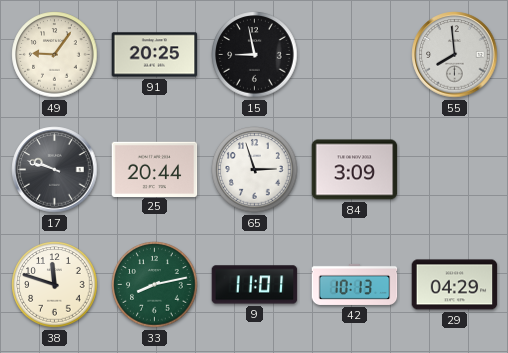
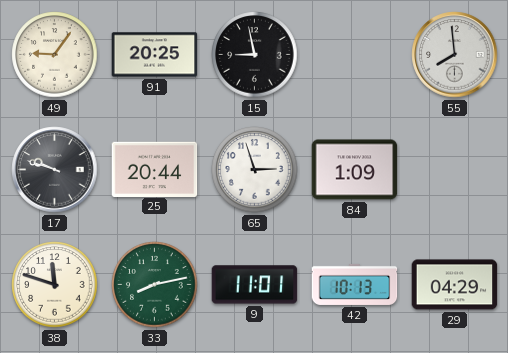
84: 3:09 -> 1:09 (355, 170)
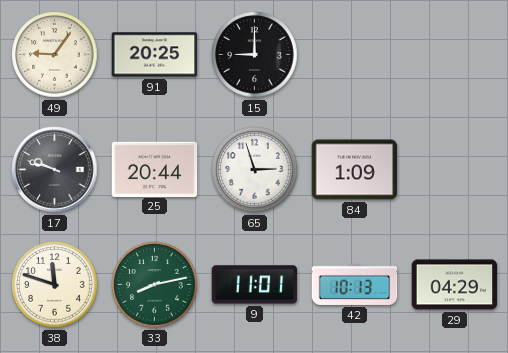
15: 8:58 -> 9:00 (255, 55)
55: 7:59 -> none (455, 55)
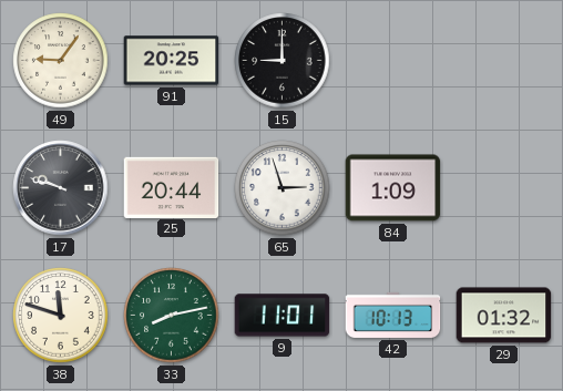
29: 04:29 -> 01:32 (504, 316)
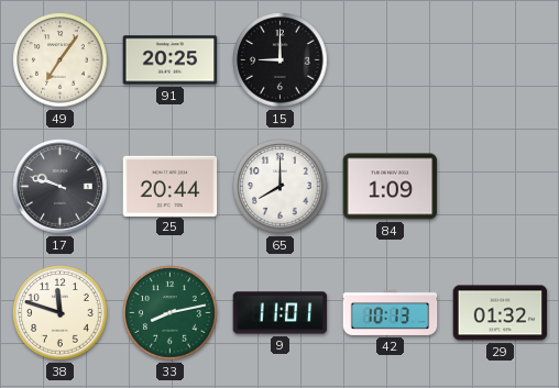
49: 9:06 -> 7:06 (61, 60)
65: 2:57 -> 8:00 (281, 187)
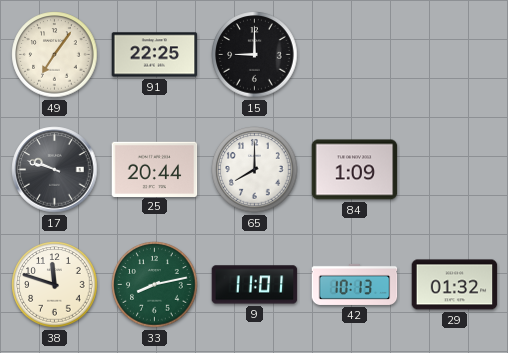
91: 20:25 -> 22:25 (155, 55)
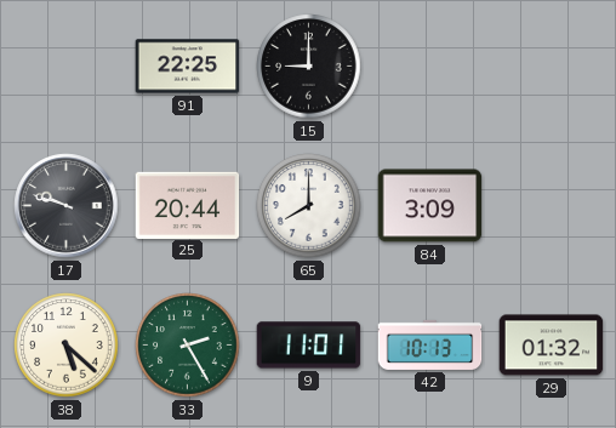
49: 7:06 -> none (55, 55)
84: 1:09 -> 3:09 (430, 206)
38: 11:48 -> 5:22 (67, 346)
33: 8:13 -> 2:25 (188, 346)
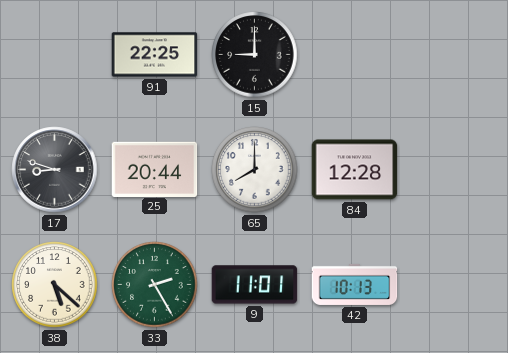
17: 9:48 -> 8:48 (55, 170)
84: 3:09 -> 12:28 (355, 170)
29: 01:32 -> none (552, 346)
